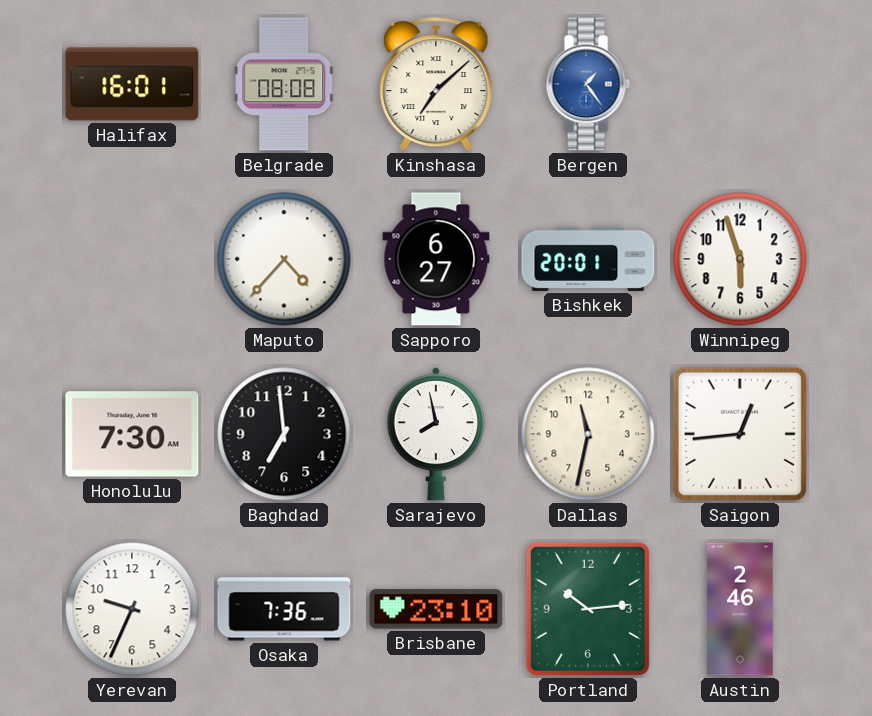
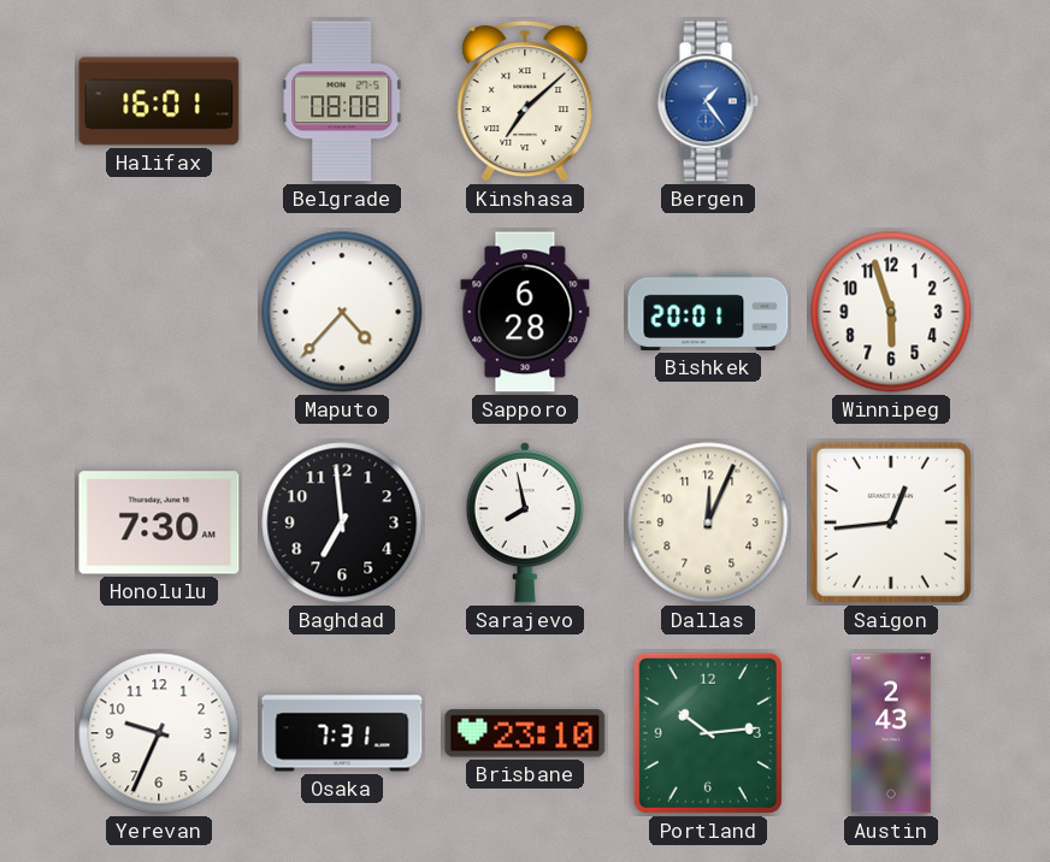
Sapporo: 6:27 -> 6:28 (525, 312)
Dallas: 11:32 -> 12:04 (708, 522)
Osaka: 7:36 -> 7:31 (342, 733)
Austin: 2:46 -> 2:43 (891, 733)
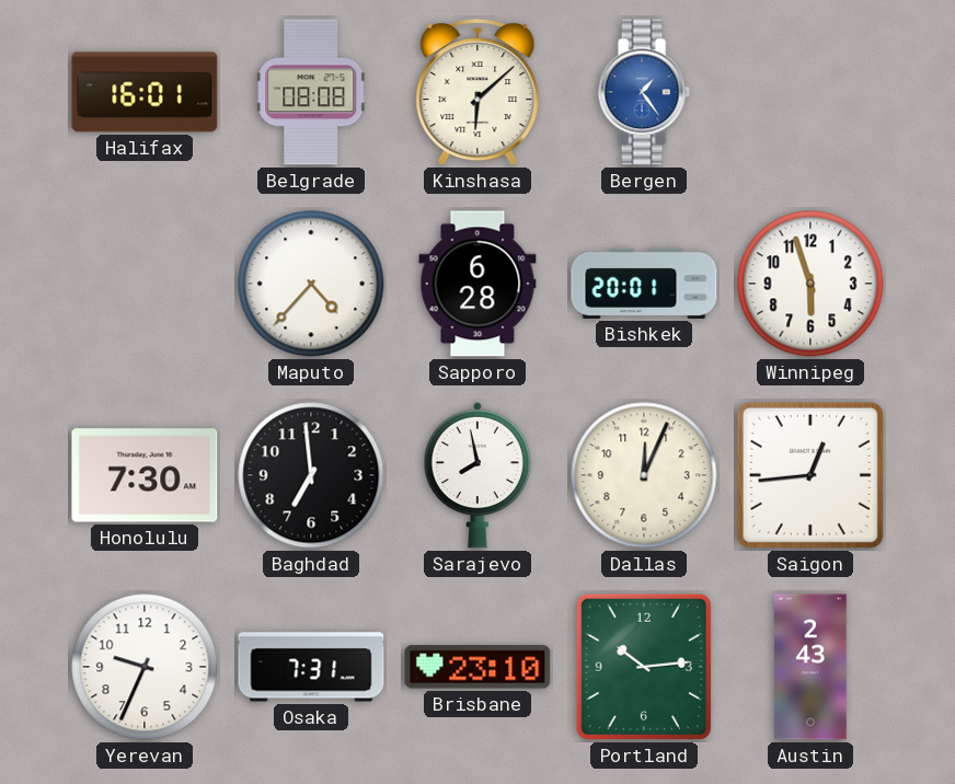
Kinshasa: 7:08 -> 6:08 (477, 92)
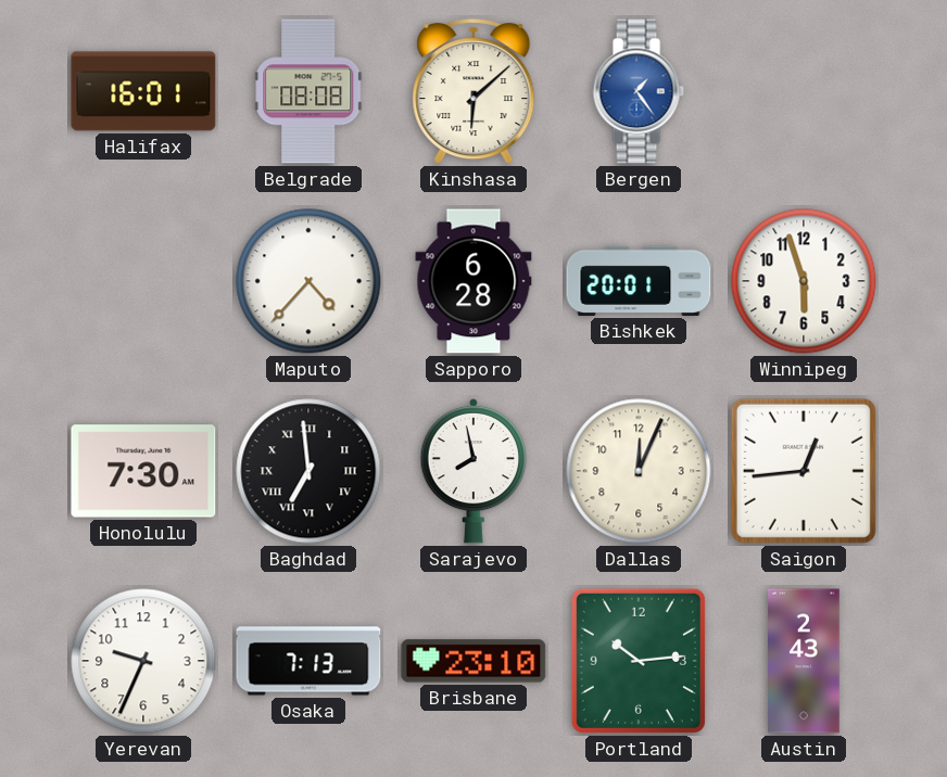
Baghdad numerals: Arabic -> Roman (308, 471)
Osaka: 7:31 -> 7:13 (308, 661)
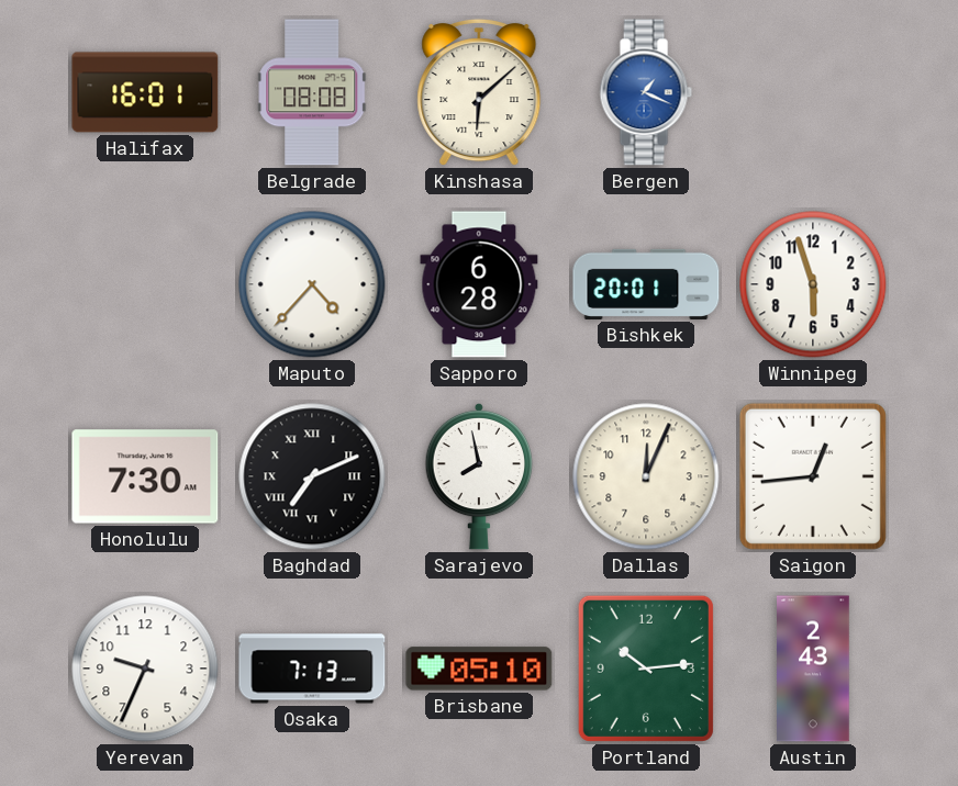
Bergen: 1:24 -> 1:19 (646, 92)
Baghdad: 6:59 -> 7:11 (312, 476)
Brisbane: 23:10 -> 05:10 (479, 669)
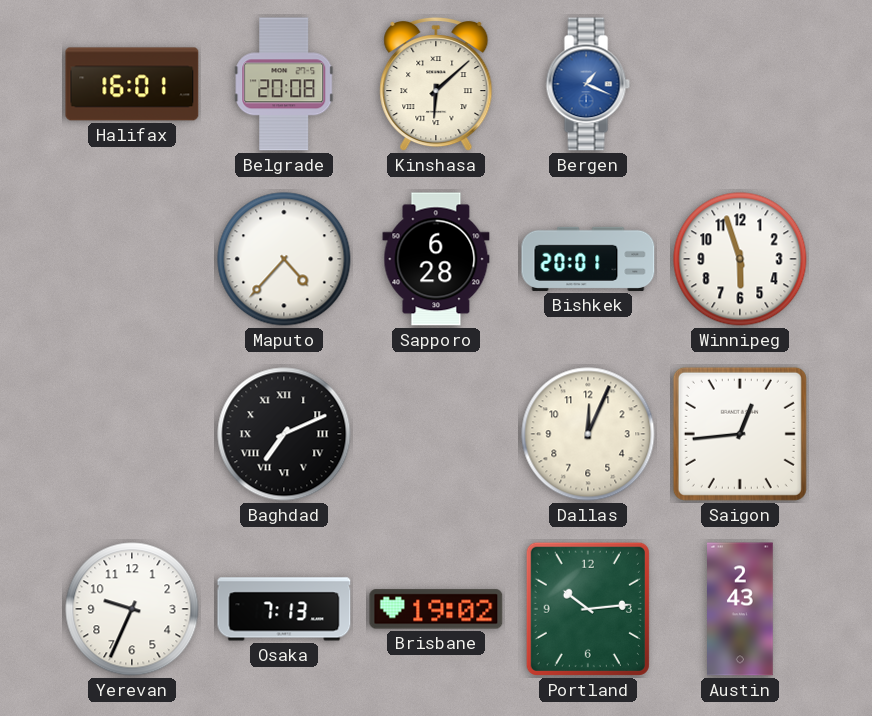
Belgrade: 08:08 -> 20:08 (284, 84)
Honolulu: 7:30 -> none (145, 476)
Sarajevo: 7:58 -> none (478, 476)
Brisbane: 05:10 -> 19:02 (436, 609)
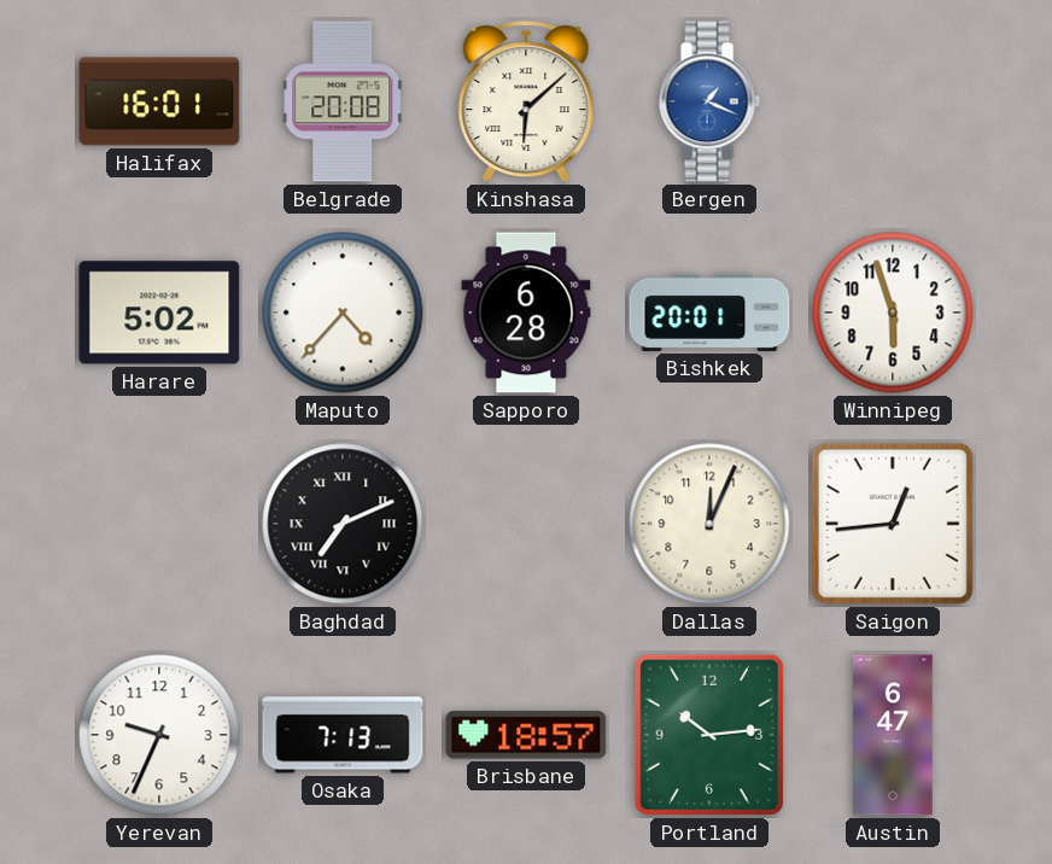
Harare: none -> 5:02 (159, 313)
Brisbane: 19:02 -> 18:57 (526, 735)
Austin: 2:43 -> 6:47 (893, 735)
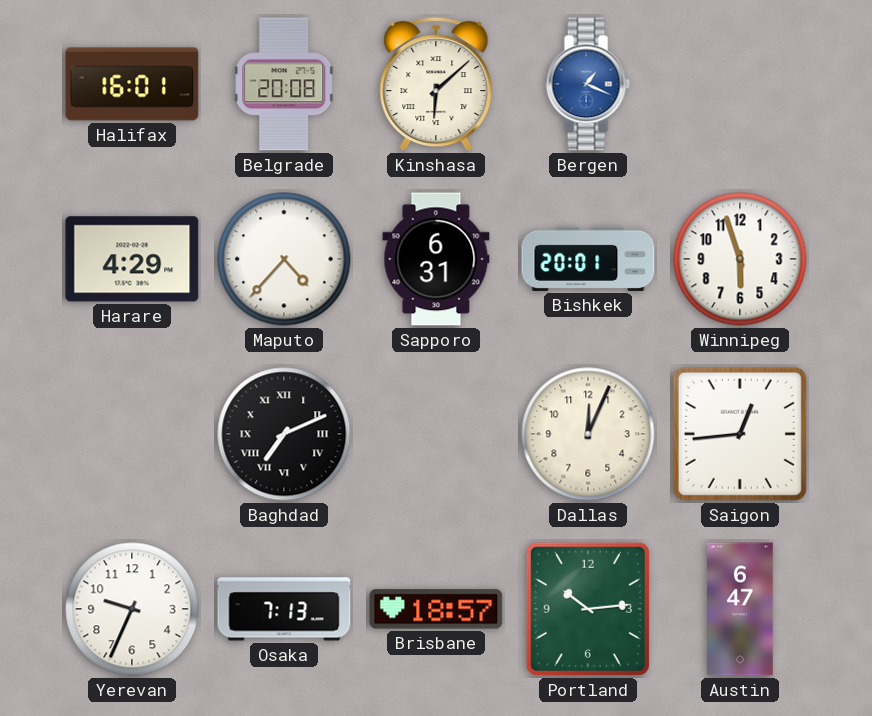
Harare: 5:02 -> 4:29 (132, 259)
Sapporo: 6:28 -> 6:31 (436, 259)
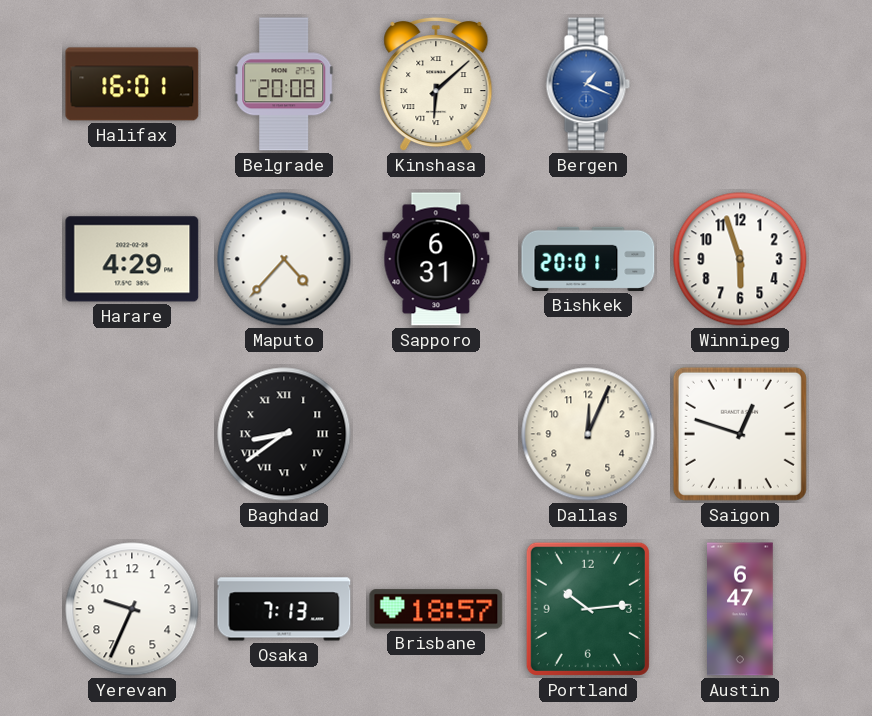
Baghdad: 7:11 -> 8:39 (284, 434)
Saigon: 12:44 -> 12:48 (740, 434)
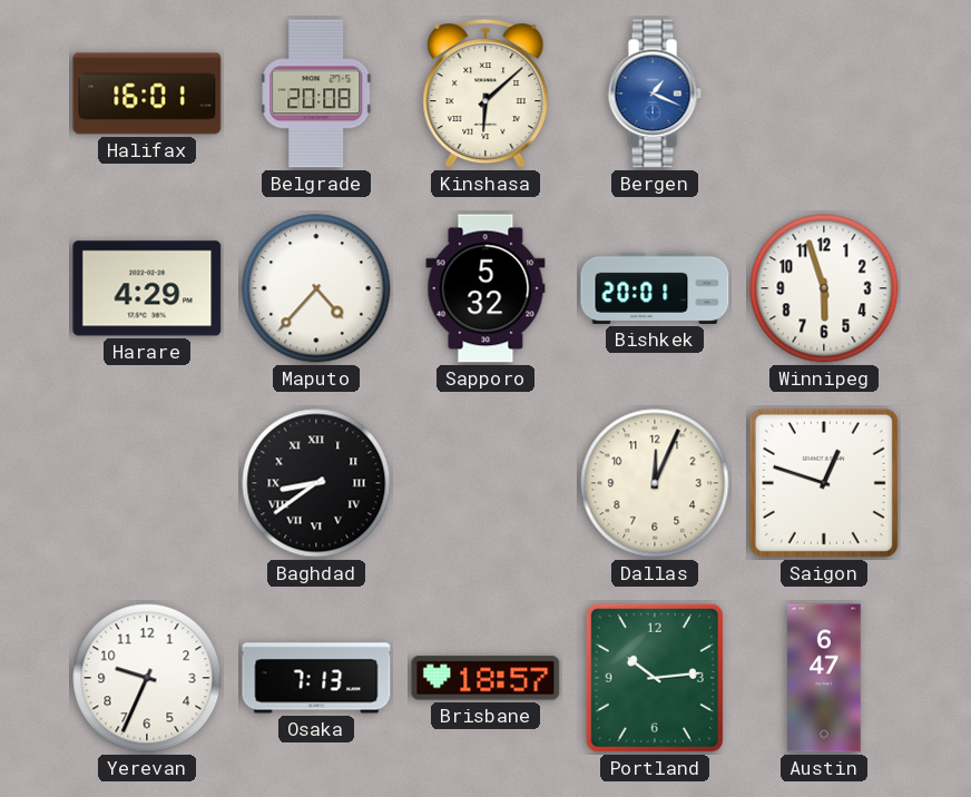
Sapporo: 6:31 -> 5:32 (485, 288)
